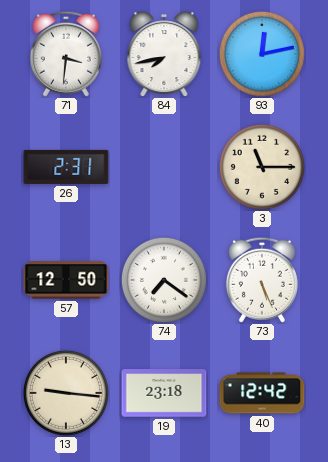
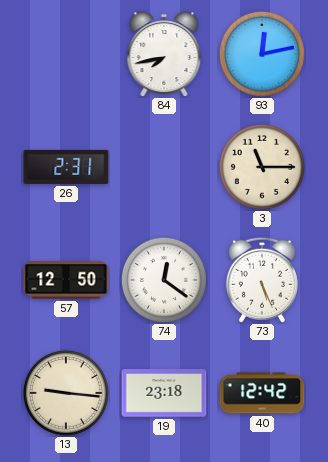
71: 3:31 -> none (66, 54)
74: 7:21 -> 12:21 (164, 280)
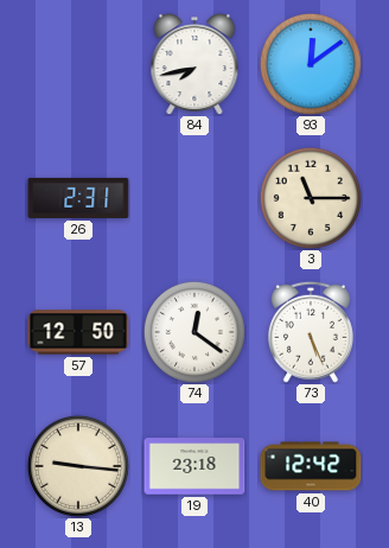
93: 12:13 -> 12:09 (311, 64)
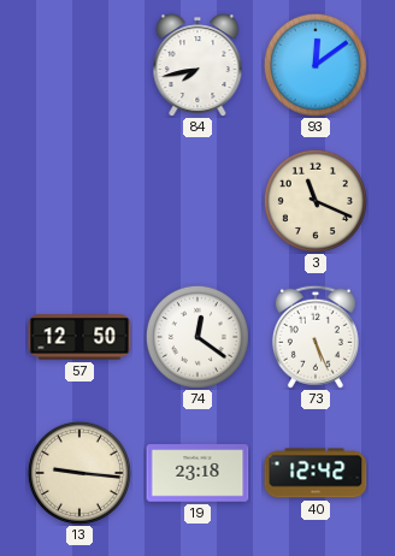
26: 2:31 -> none (78, 198)
3: 11:15 -> 11:19 (316, 201)
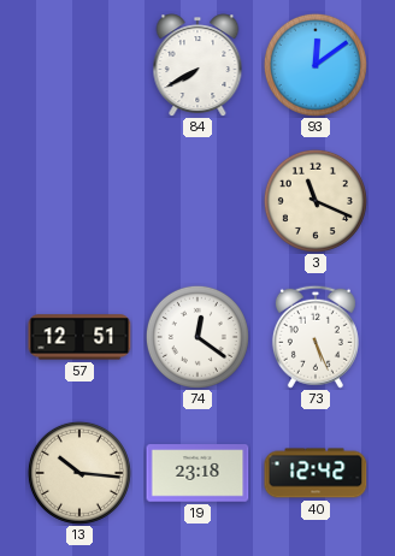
84: 7:43 -> 7:40 (197, 65)
57: 12:50 -> 12:51 (79, 337)
13: 9:16 -> 10:16 (79, 473)
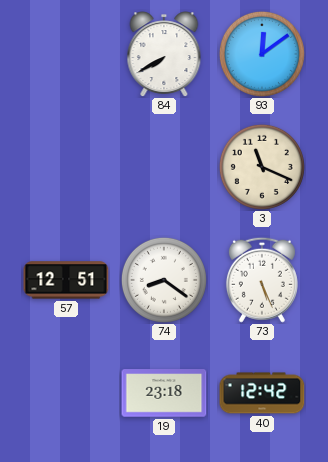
74: 12:21 -> 8:21 (164, 280)
13: 10:16 -> none (79, 473)
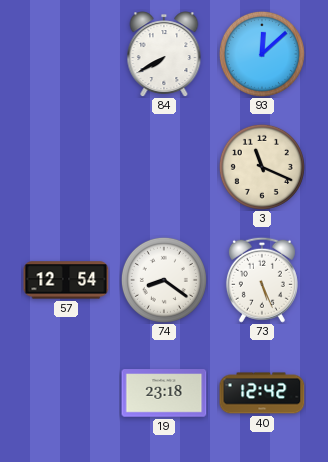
93: 12:09 -> 12:08 (262, 54)
57: 12:51 -> 12:54 (66, 280)
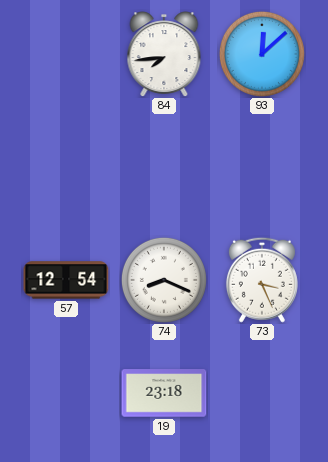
84: 7:40 -> 7:44 (164, 54)
3: 11:19 -> none (262, 167)
74: 8:21 -> 8:19 (164, 280)
73: 5:26 -> 3:26 (262, 280)
40: 12:42 -> none (262, 393)
